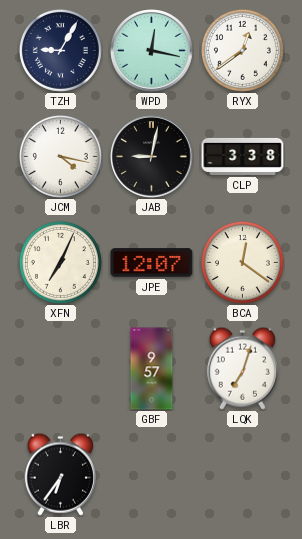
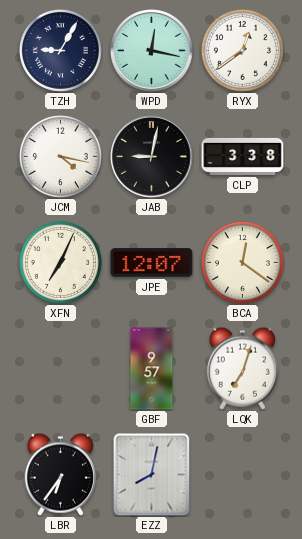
EZZ: none -> 8:02 (152, 474)
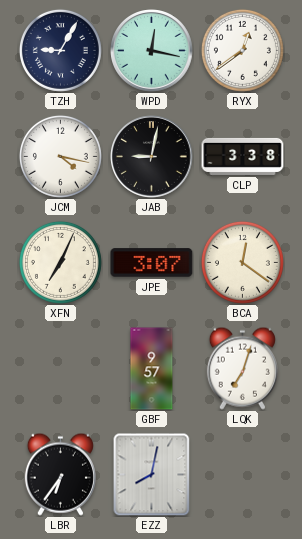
JPE: 12:07 -> 3:07 (152, 263)
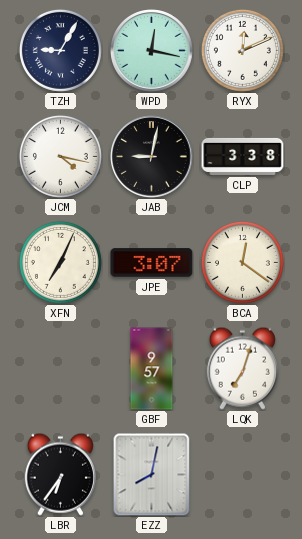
RYX: 12:39 -> 12:11 (242, 50)
